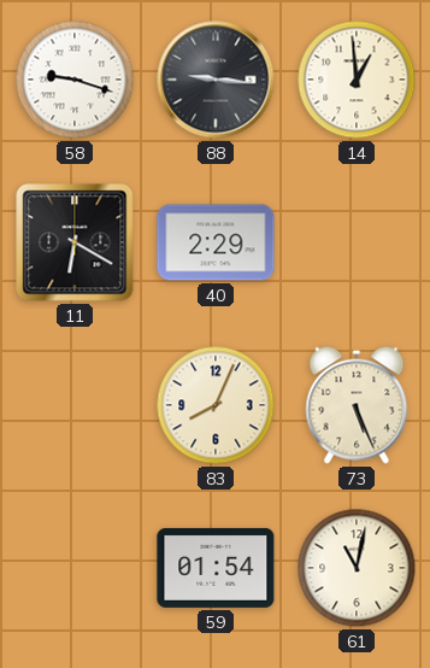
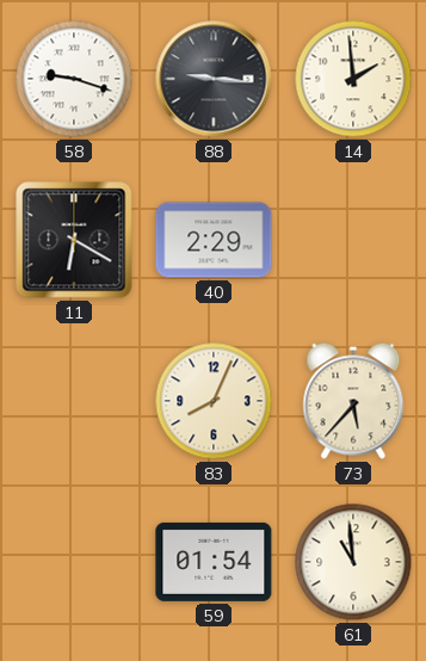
14: 12:59 -> 1:59 (353, 79)
73: 5:26 -> 5:37 (353, 401)
61: 11:02 -> 10:59 (353, 562)
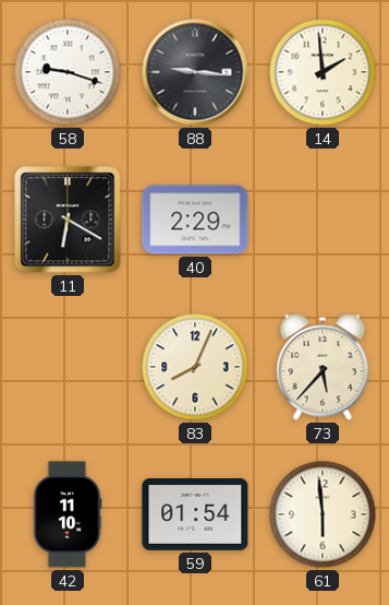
42: none -> 11:10 (68, 514)
61: 10:59 -> 5:59 (323, 514)
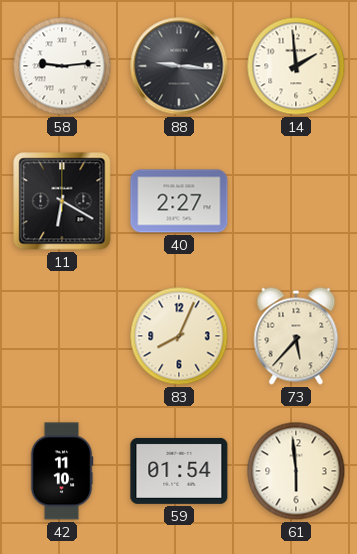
58: 9:18 -> 9:14 (62, 66)
40: 2:29 -> 2:27 (179, 201)
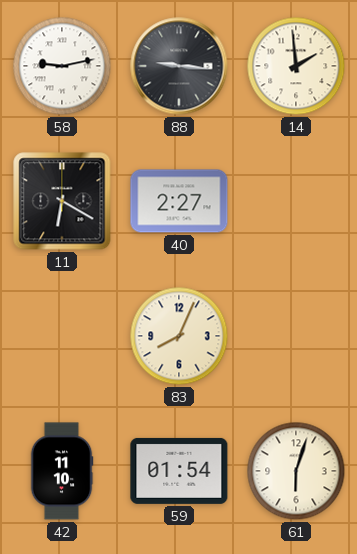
58: 9:14 -> 9:13 (62, 66)
73: 5:37 -> none (296, 336)
61: 5:59 -> 6:03 (296, 471)
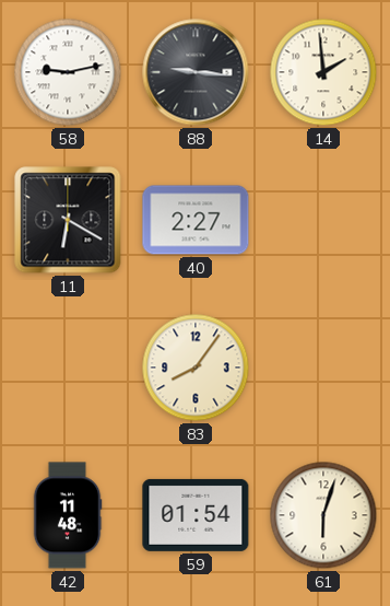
83: 8:04 -> 8:06 (196, 368)
42: 11:10 -> 11:48 (68, 515)
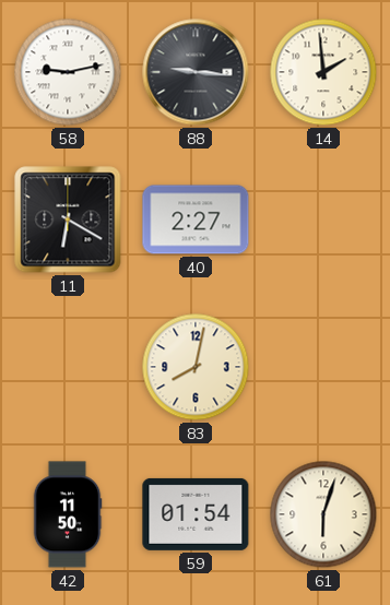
83: 8:06 -> 8:02 (196, 367)
42: 11:48 -> 11:50 (68, 514)
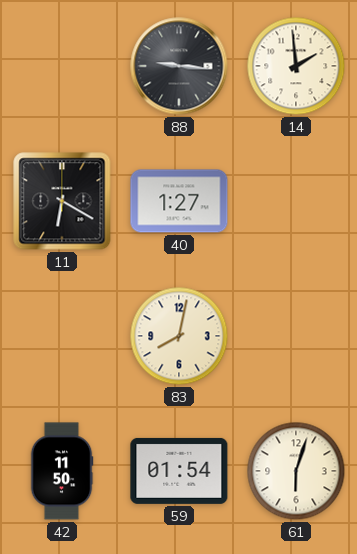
58: 9:13 -> none (68, 72)
40: 2:27 -> 1:27 (179, 201)
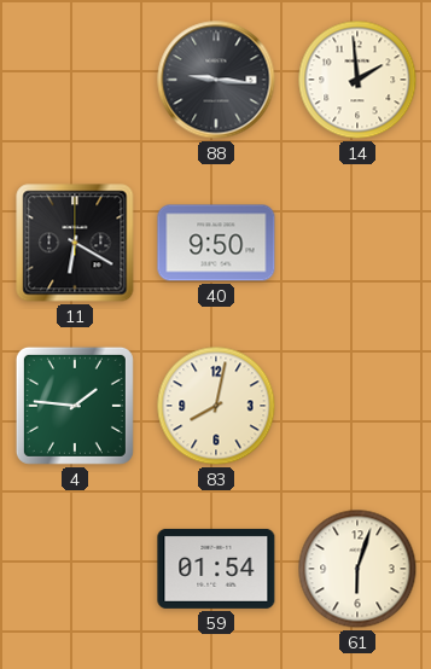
40: 1:27 -> 9:50 (216, 243)
4: none -> 1:46 (75, 406)
42: 11:50 -> none (62, 471)
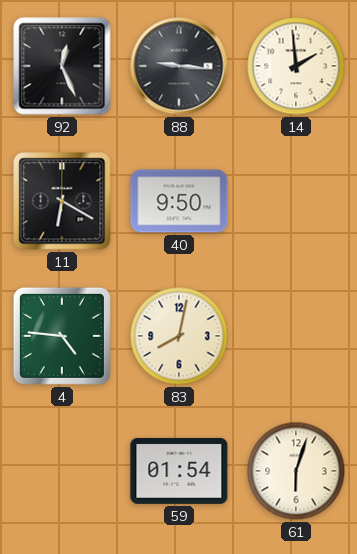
92: none -> 12:26 (62, 66)
4: 1:46 -> 4:46 (62, 336)
